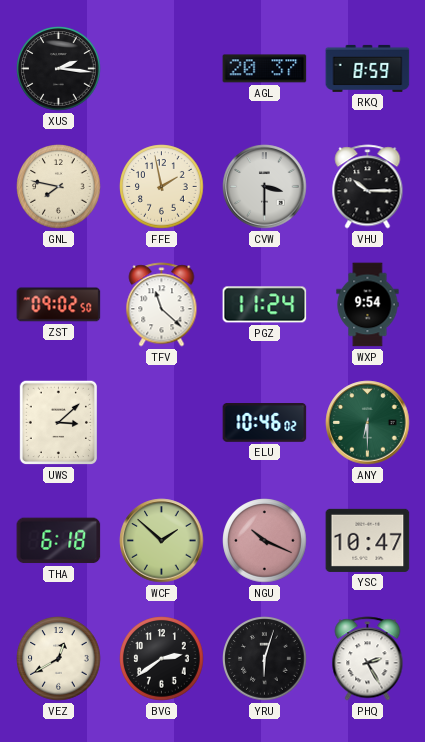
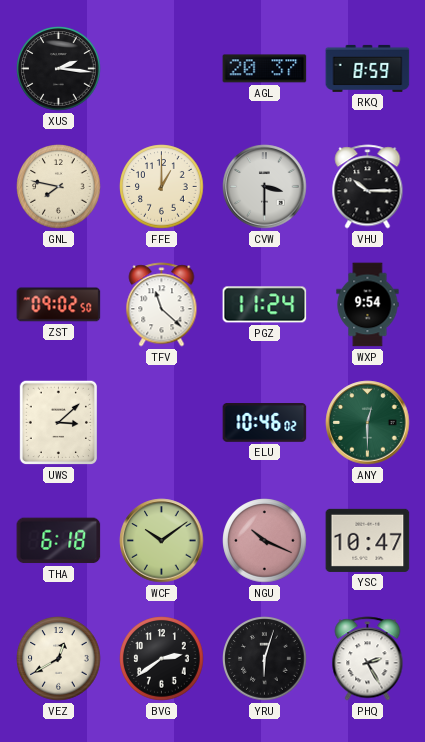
FFE: 1:58 -> 1:00 (162, 187)
ANY: 6:30 -> 12:30 (368, 423)
WCF: 1:52 -> 10:09 (162, 541)
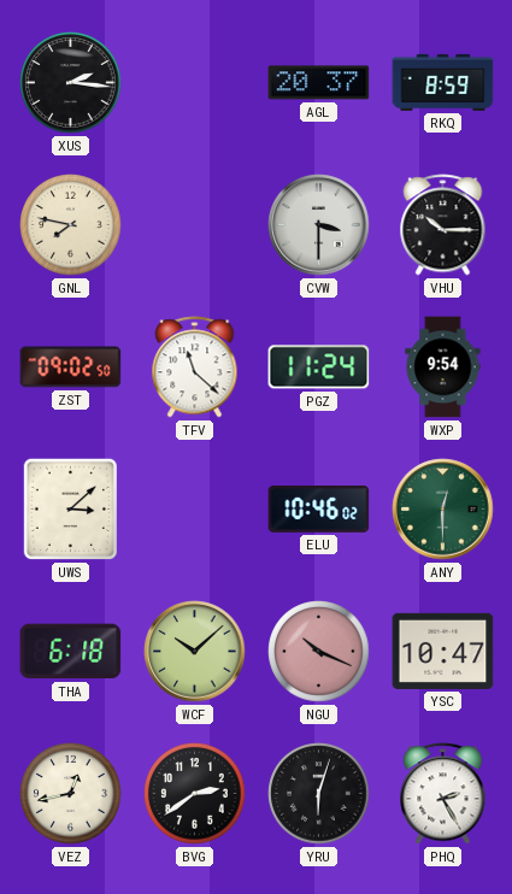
FFE: 1:00 -> none (162, 187)
WCF: 10:09 -> 10:08 (195, 652)
VEZ: 12:40 -> 12:43 (71, 794)
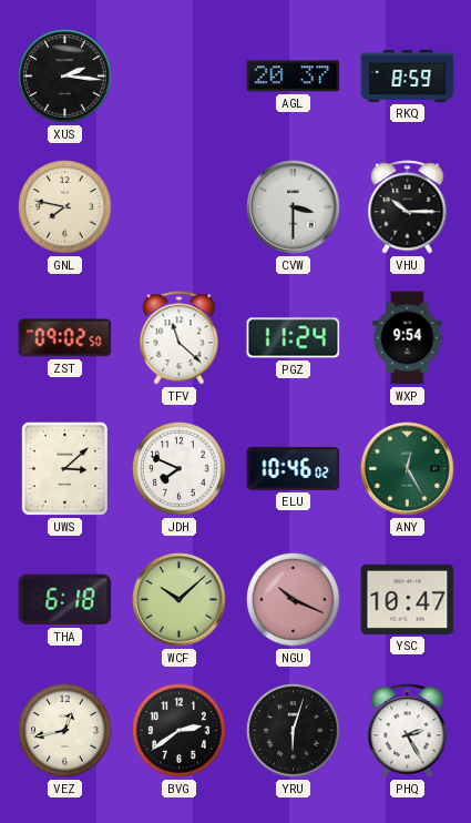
JDH: none -> 7:49 (180, 469)
ANY: 12:30 -> 12:25 (408, 469)
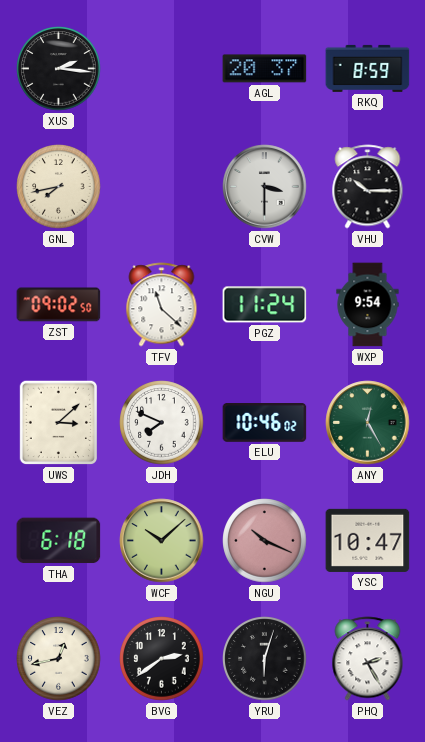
GNL: 7:47 -> 7:43 (59, 187)
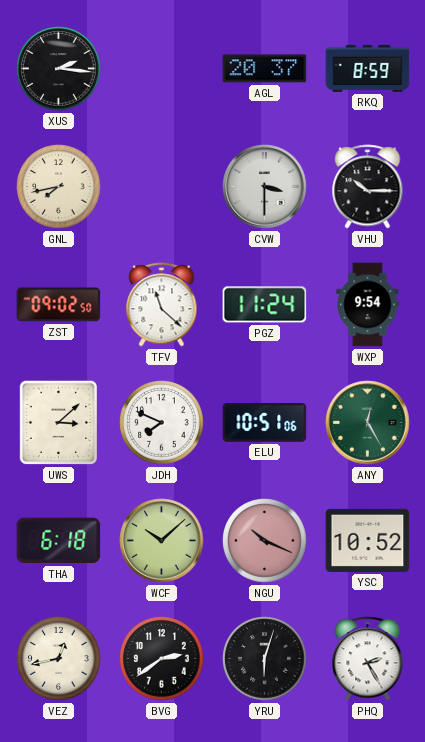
ELU: 10:46 -> 10:51 (265, 423)
YSC: 10:47 -> 10:52 (368, 540)
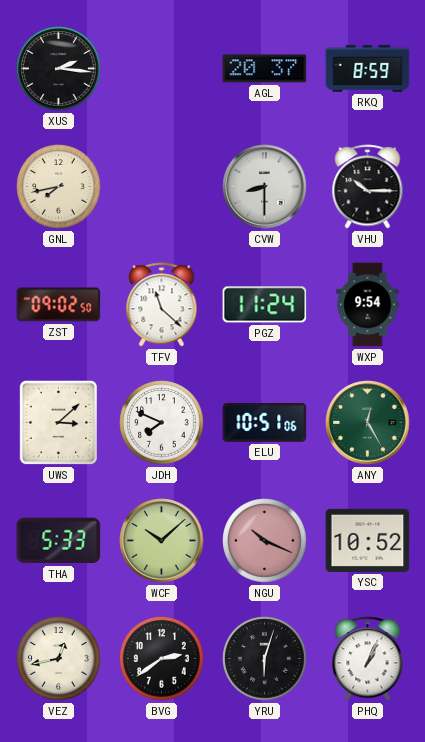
CVW: 3:30 -> 8:30 (265, 187)
THA: 6:18 -> 5:33 (59, 541)
PHQ: 2:25 -> 1:04 (368, 659)
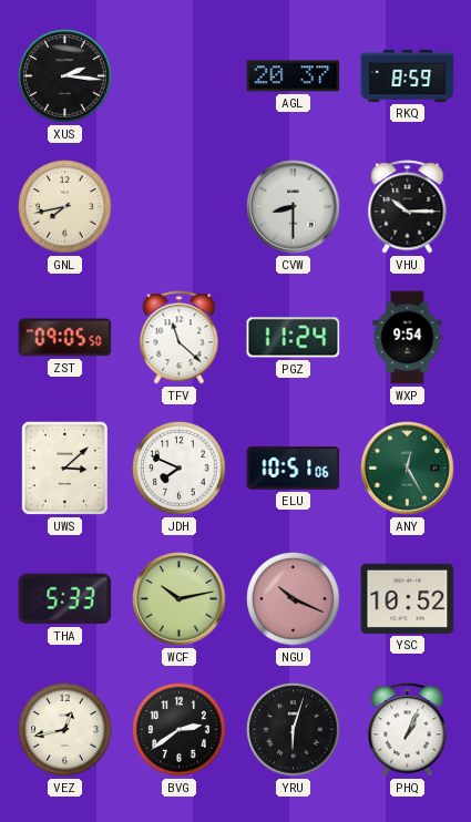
ZST: 09:02 -> 09:05 (65, 338)
WCF: 10:08 -> 10:13 (180, 599)
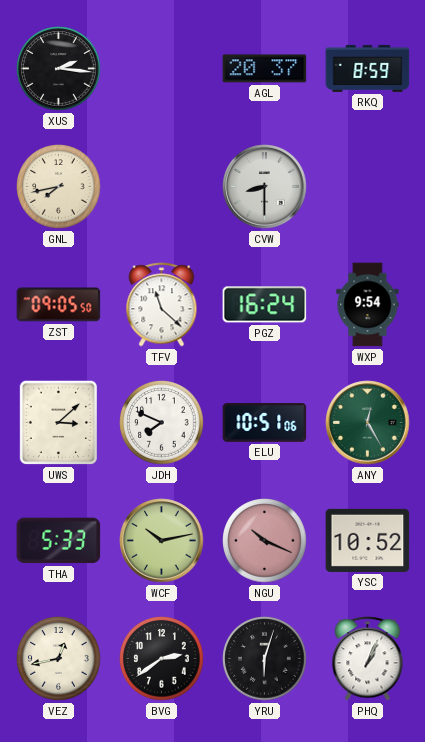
VHU: 10:15 -> none (408, 207)
PGZ: 11:24 -> 16:24 (265, 305)
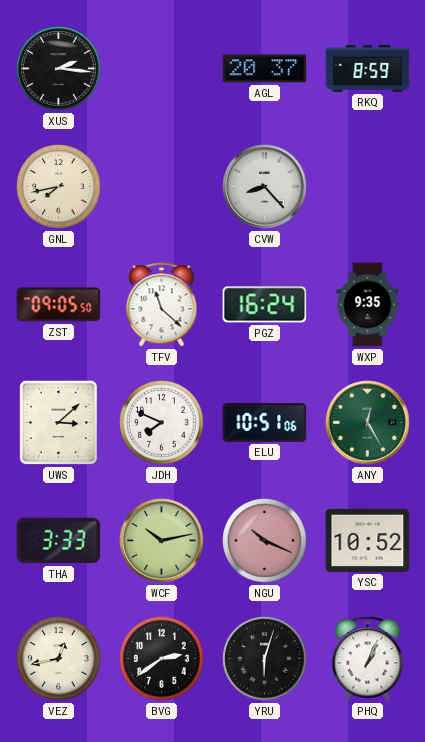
CVW: 8:30 -> 8:23 (265, 187)
WXP: 9:54 -> 9:35 (368, 305)
THA: 5:33 -> 3:33 (59, 541)
